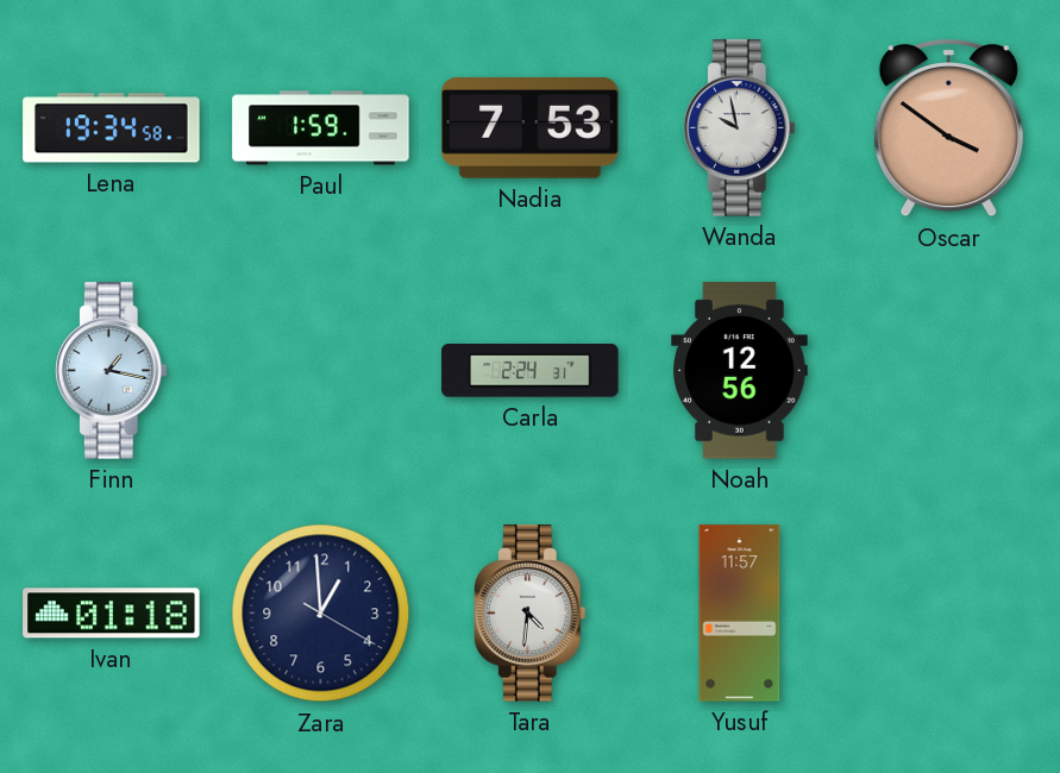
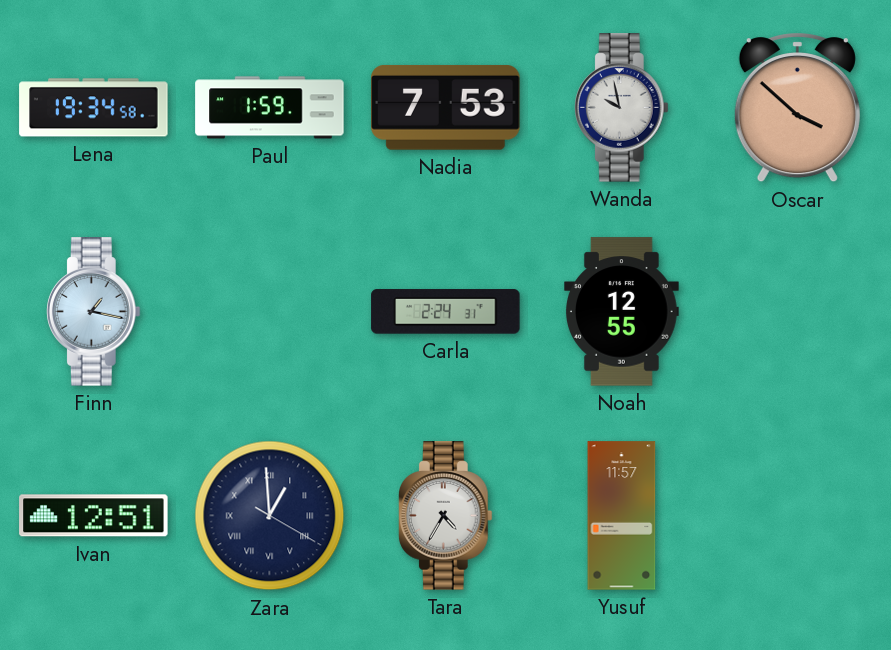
Oscar: 3:51 -> 3:52 (797, 108)
Noah: 12:56 -> 12:55 (622, 312)
Ivan: 01:18 -> 12:51 (94, 516)
Zara numerals: Arabic -> Roman (270, 516)
Tara: 4:31 -> 4:35 (445, 516)
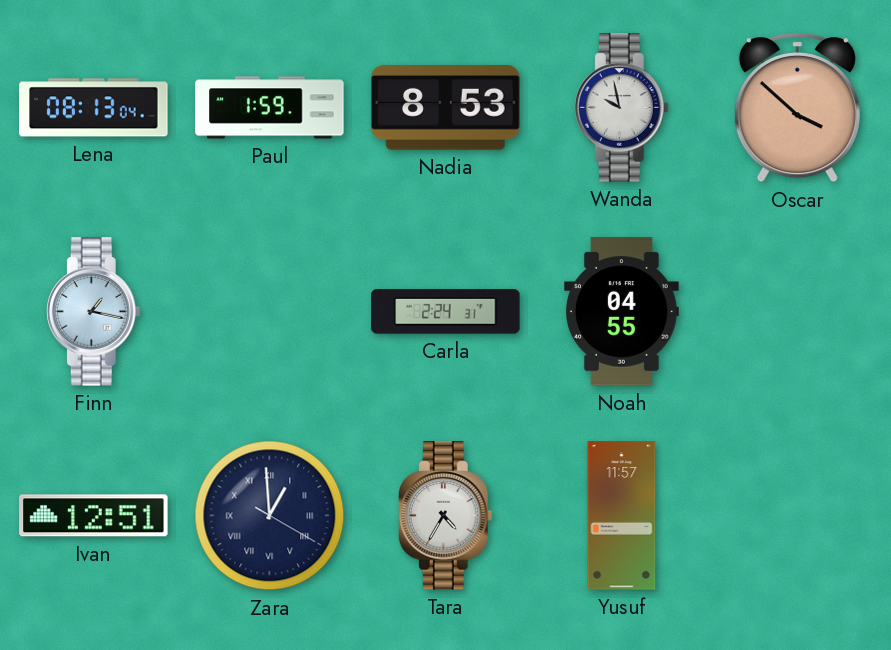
Lena: 19:34 -> 08:13 (94, 108)
Nadia: 7:53 -> 8:53 (446, 108)
Noah: 12:55 -> 04:55 (622, 312)
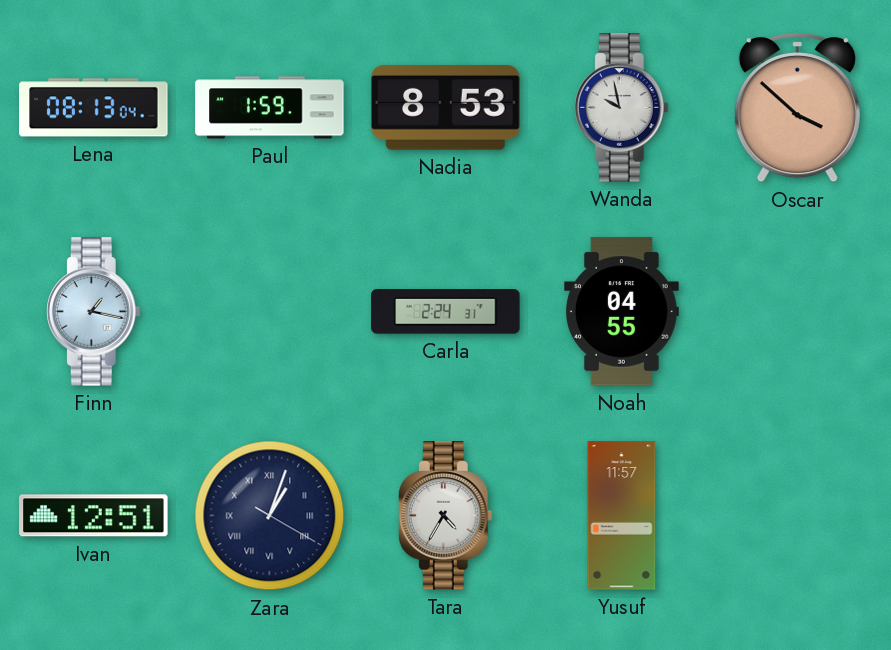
Zara: 12:59 -> 1:03 (270, 516)
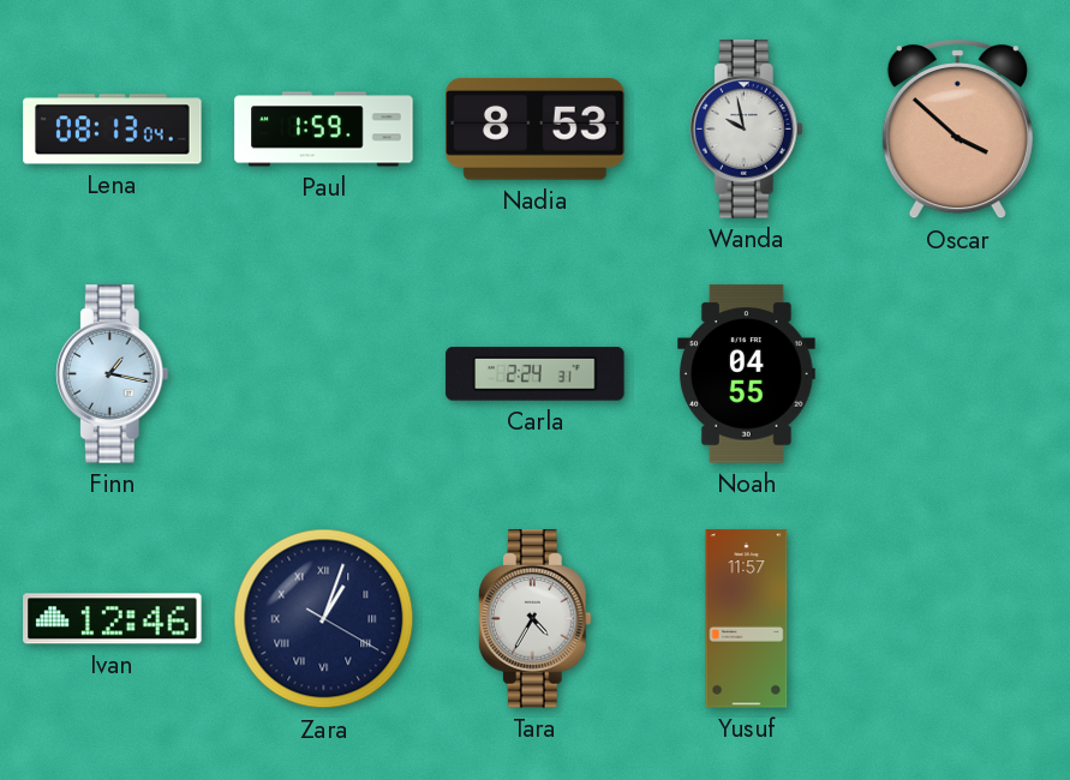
Ivan: 12:51 -> 12:46 (113, 619)
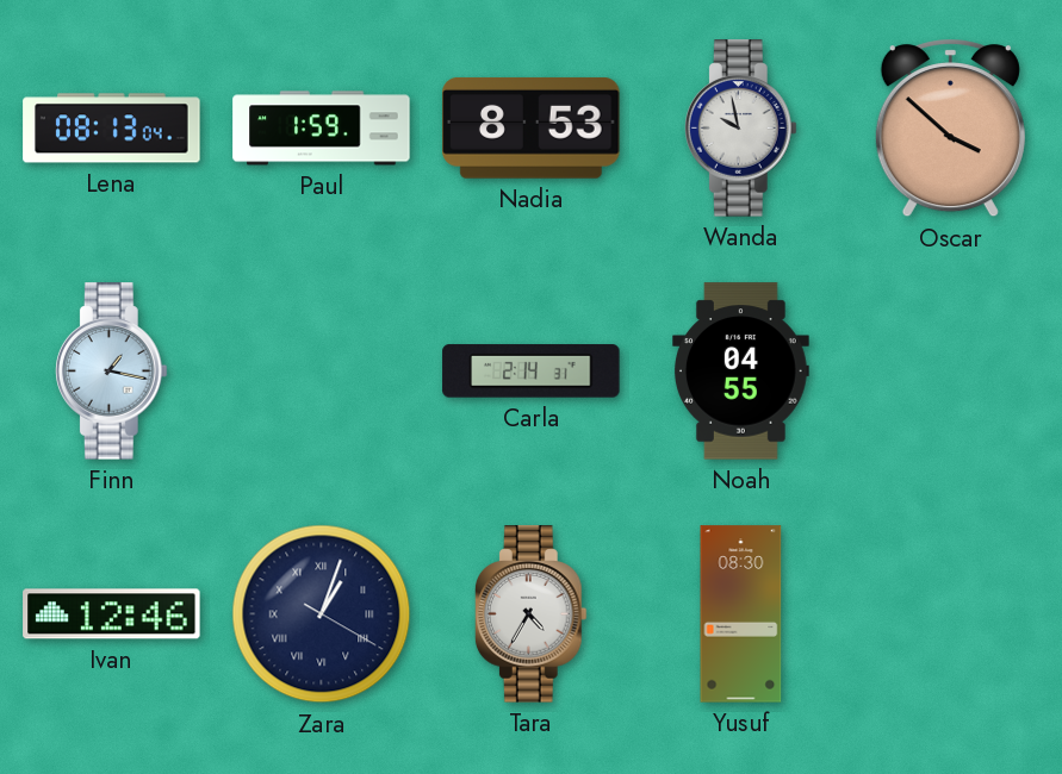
Carla: 2:24 -> 2:14 (532, 372)
Yusuf: 11:57 -> 08:30 (741, 614)
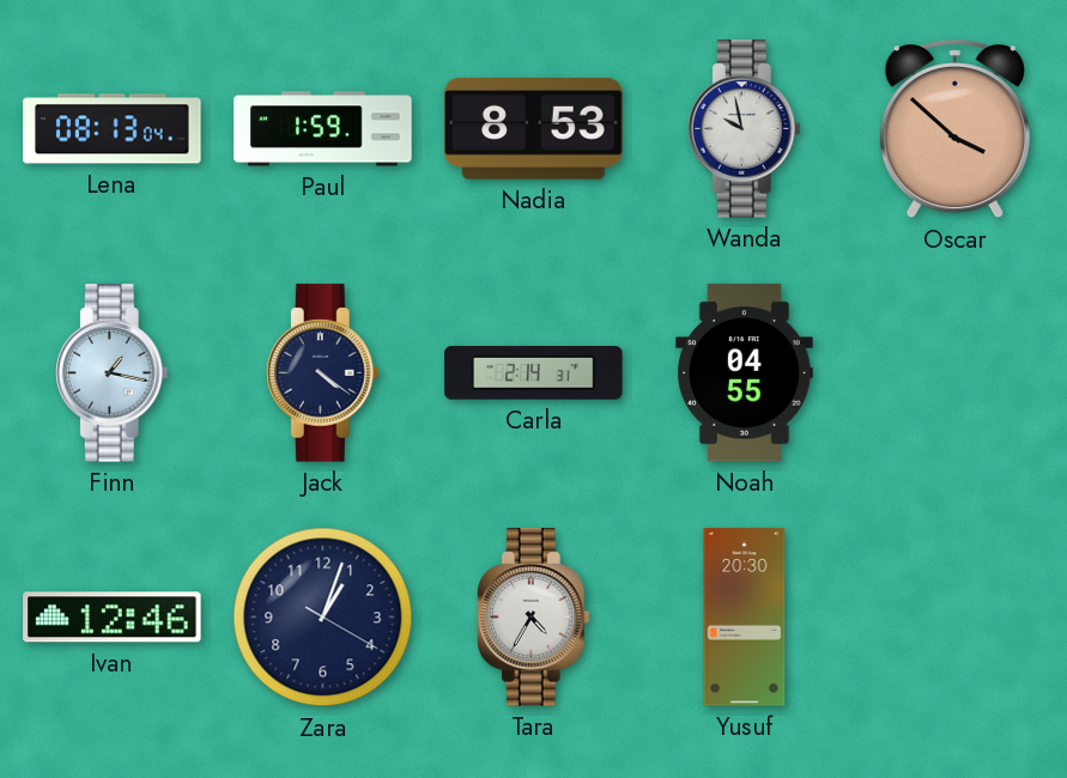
Jack: none -> 4:21 (322, 373)
Zara numerals: Roman -> Arabic (323, 618)
Yusuf: 08:30 -> 20:30 (745, 618)
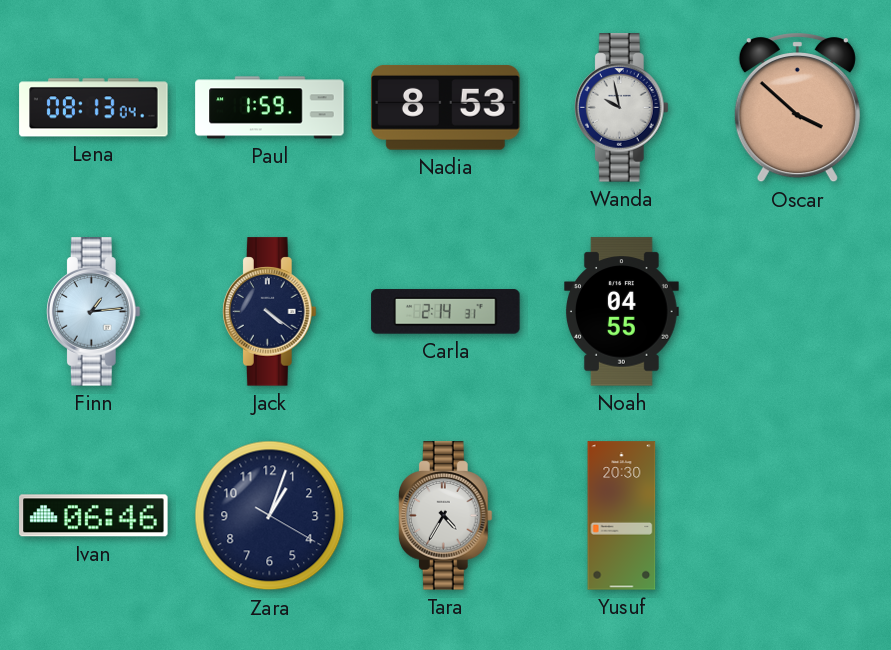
Finn: 1:17 -> 1:14 (93, 312)
Ivan: 12:46 -> 06:46 (94, 516)
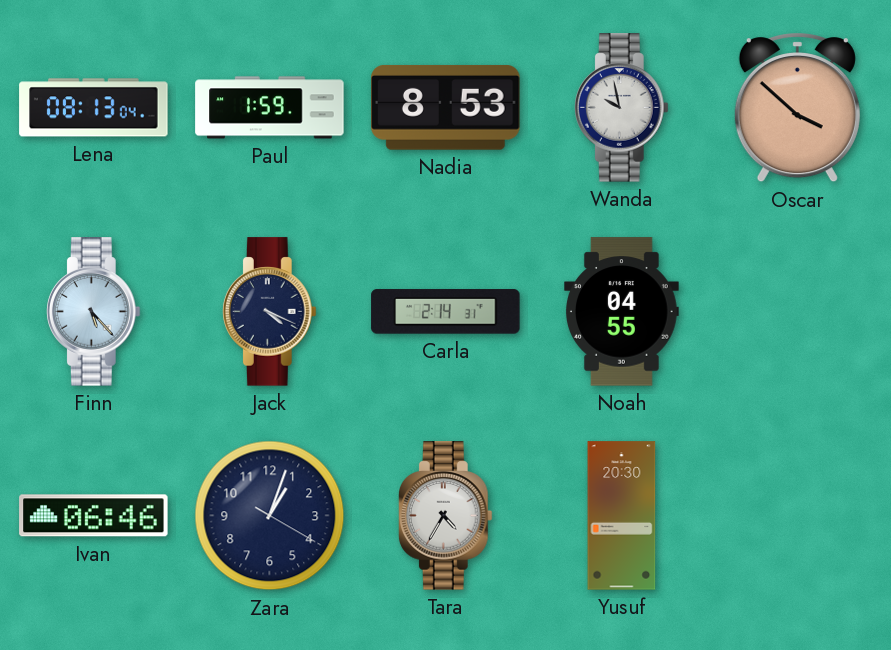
Finn: 1:14 -> 5:23 (93, 312)
Jack: 4:21 -> 4:19 (269, 312)
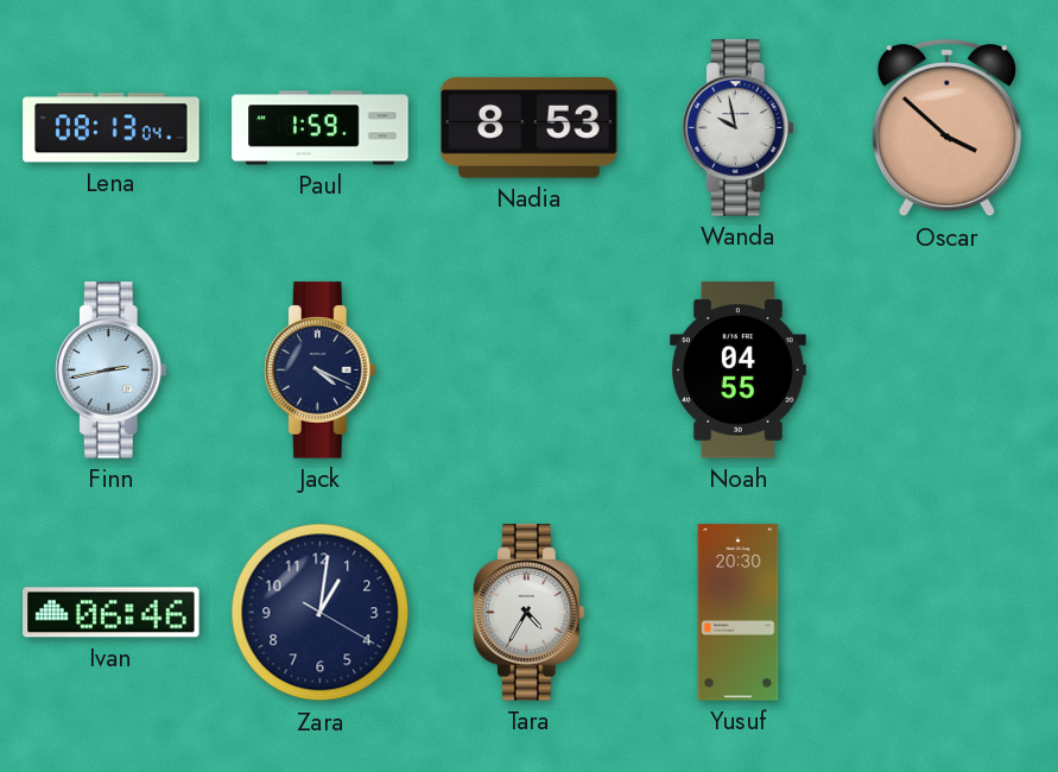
Finn: 5:23 -> 2:43 (110, 371)
Carla: 2:14 -> none (446, 312)
Zara: 1:03 -> 1:01 (321, 613)
